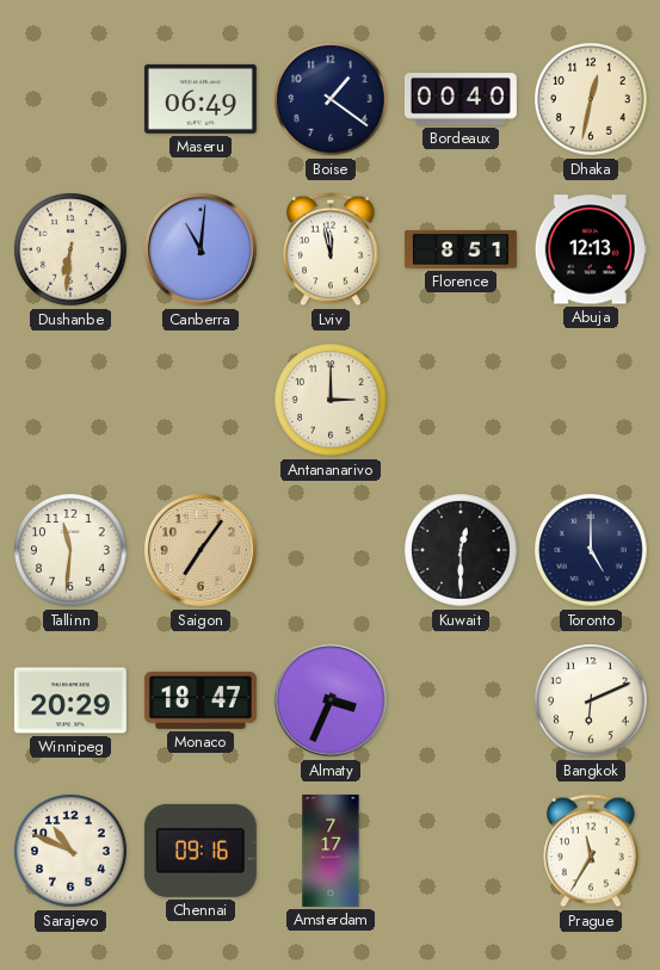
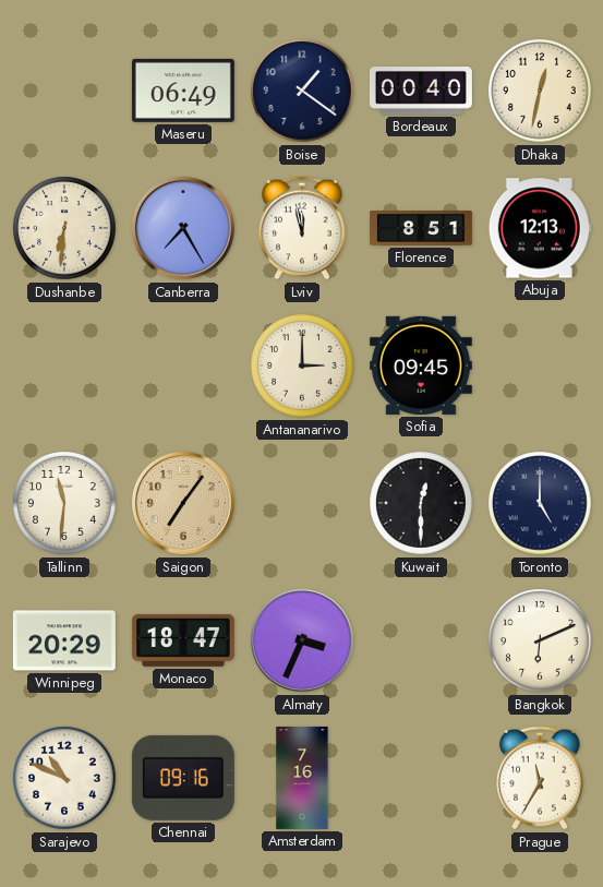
Canberra: 11:01 -> 7:25 (183, 228)
Sofia: none -> 09:45 (421, 365)
Amsterdam: 7:17 -> 7:16 (302, 778)
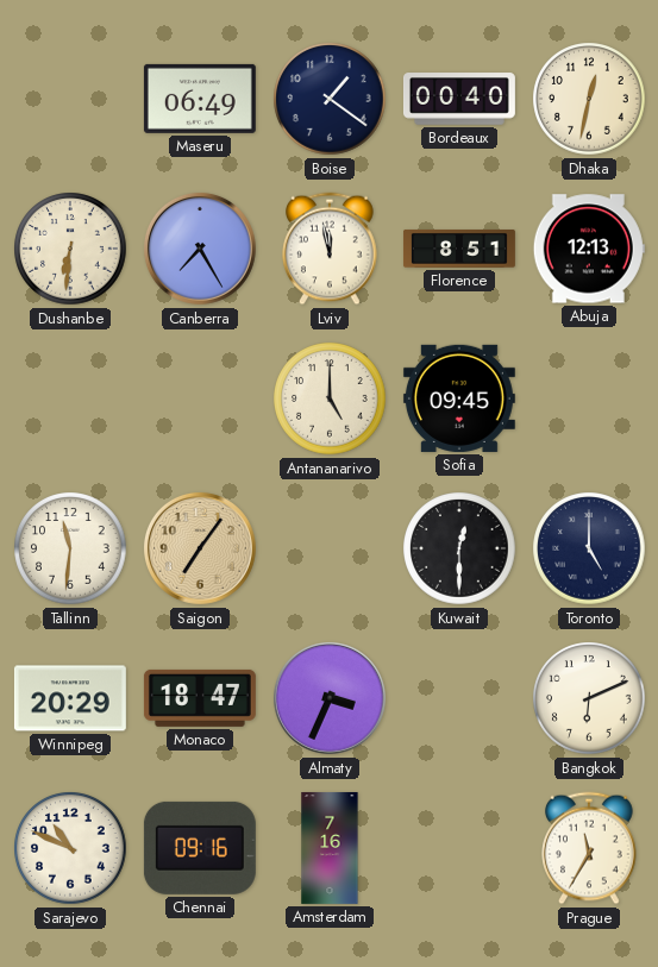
Antananarivo: 3:00 -> 5:00 (330, 398)
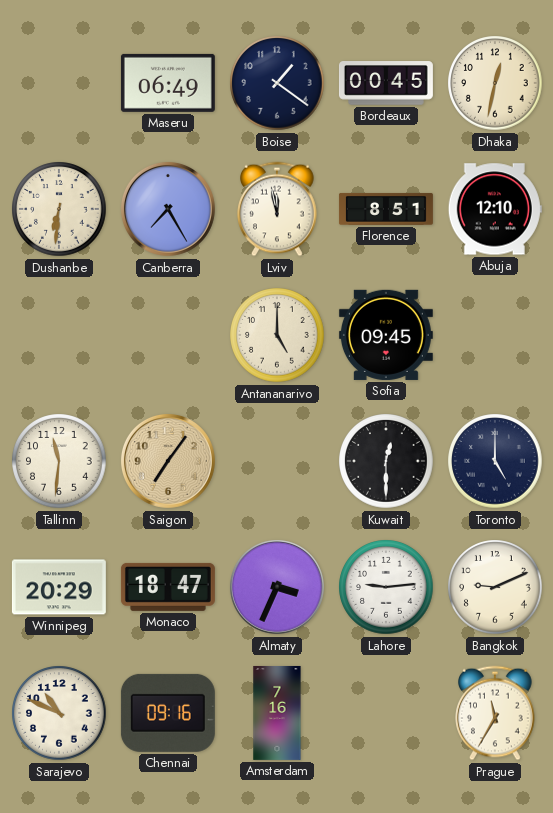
Bordeaux: 00:40 -> 00:45 (386, 83)
Abuja: 12:13 -> 12:10 (495, 209)
Lahore: none -> 9:14 (386, 587)
Bangkok: 6:11 -> 9:11 (495, 587)
